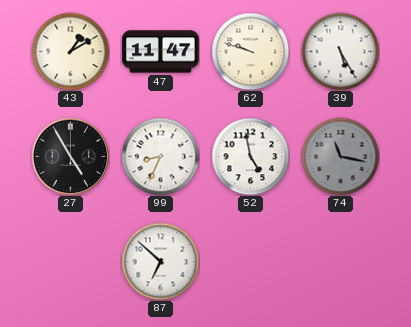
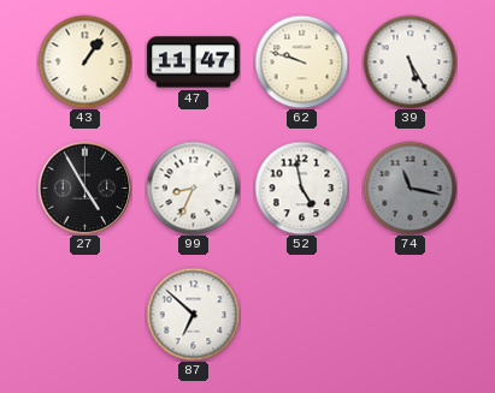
43: 1:10 -> 1:06 (84, 61)
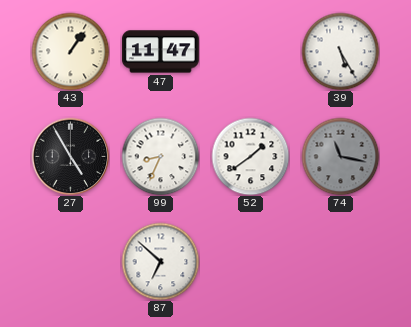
62: 9:48 -> none (301, 61)
52: 4:58 -> 1:39 (250, 156)
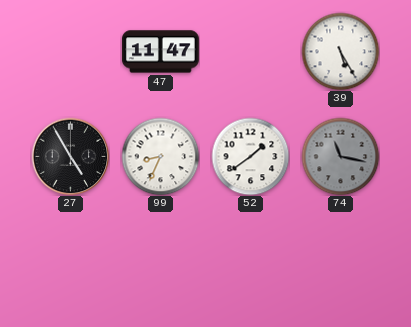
43: 1:06 -> none (70, 51)
87: 6:52 -> none (160, 261)
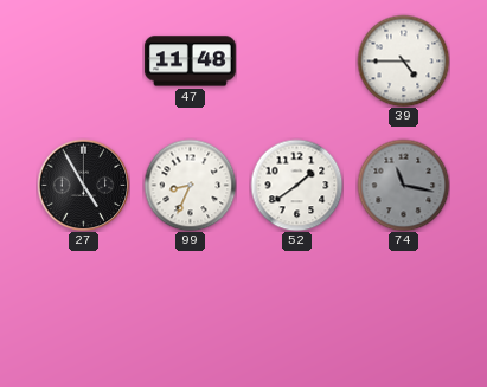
47: 11:47 -> 11:48 (190, 62)
39: 5:25 -> 4:45 (403, 60)
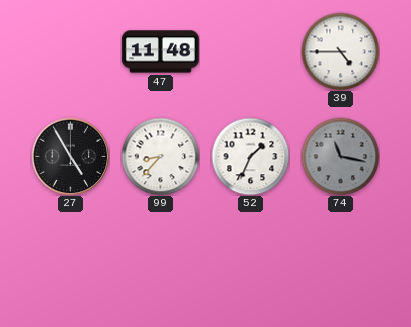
99: 8:34 -> 8:37 (160, 156)
52: 1:39 -> 1:34 (250, 156)
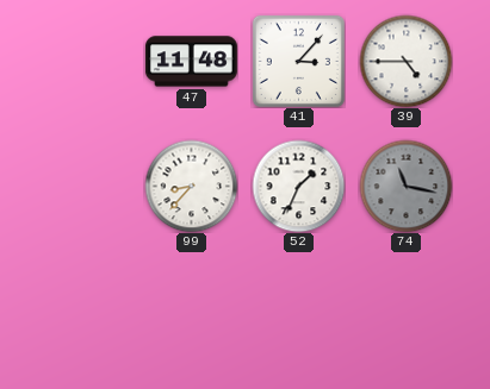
41: none -> 3:07 (298, 61)
27: 4:55 -> none (70, 156)
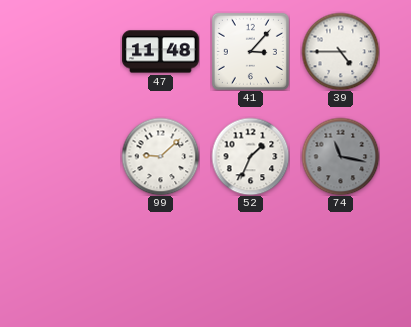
99: 8:37 -> 9:08 (160, 156)
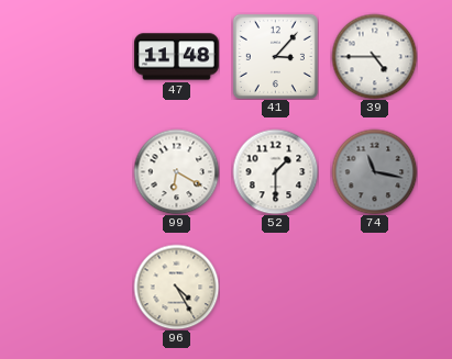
99: 9:08 -> 6:20 (176, 171)
52: 1:34 -> 1:30 (275, 171)
96: none -> 4:25 (176, 287)
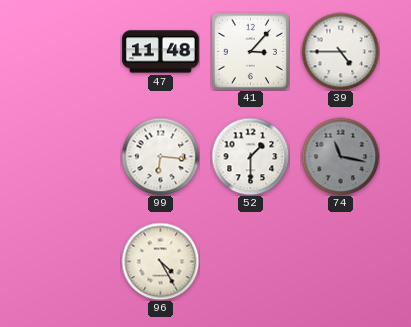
99: 6:20 -> 6:16 (160, 156)
